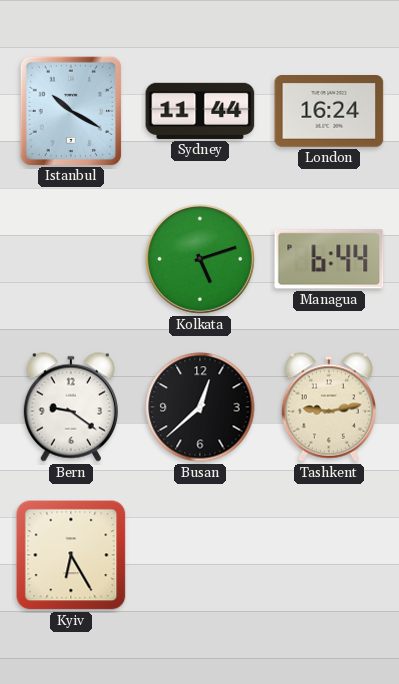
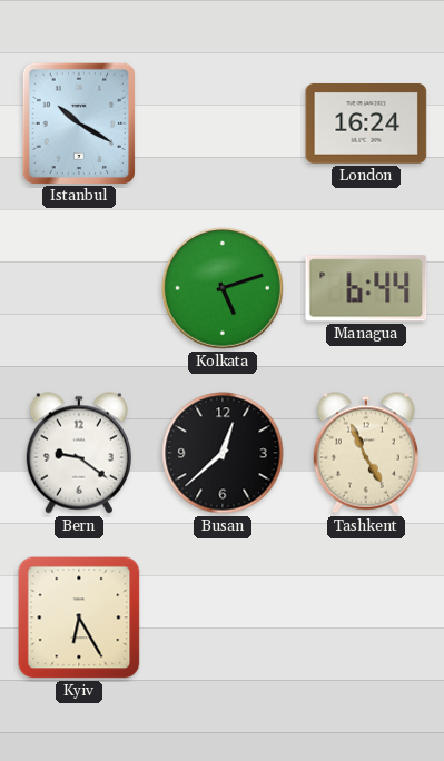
Sydney: 11:44 -> none (200, 111)
Tashkent: 9:13 -> 4:56 (366, 453)
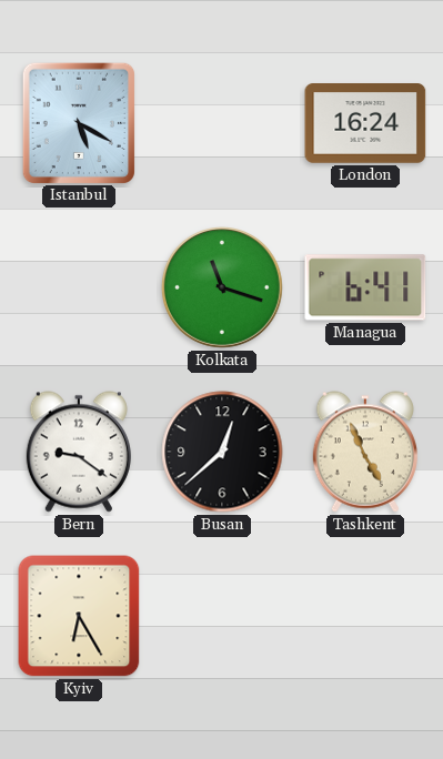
Istanbul: 10:20 -> 5:20 (78, 122)
Kolkata: 5:12 -> 11:18 (222, 287)
Managua: 6:44 -> 6:41 (365, 287)
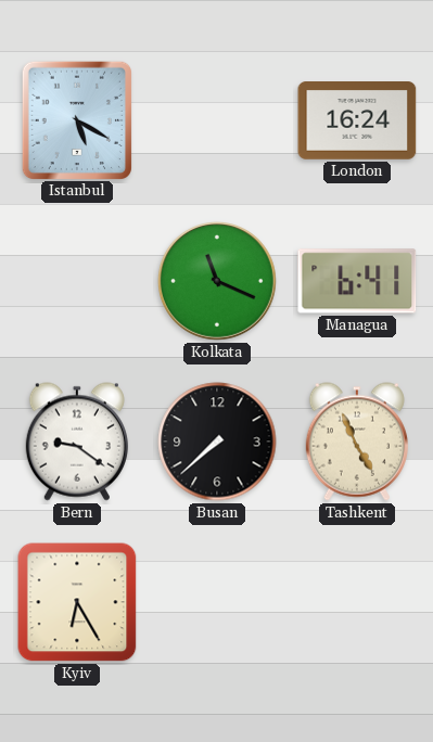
Kolkata: 11:18 -> 11:19 (217, 281)
Busan: 12:38 -> 7:38 (217, 442)
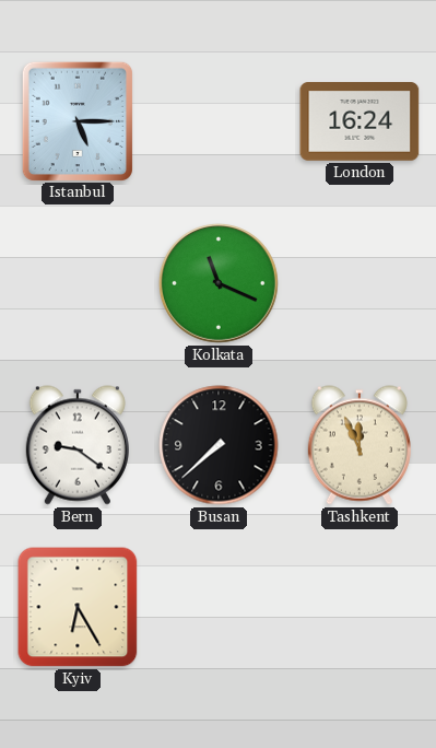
Istanbul: 5:20 -> 5:15 (76, 120)
Managua: 6:41 -> none (357, 281)
Tashkent: 4:56 -> 11:56 (360, 445)
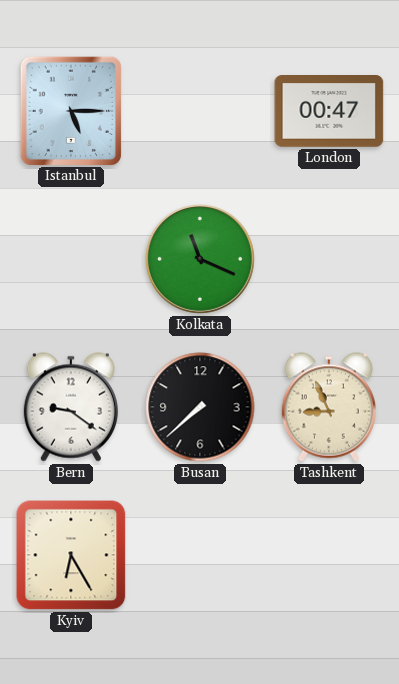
London: 16:24 -> 00:47 (329, 112)
Tashkent: 11:56 -> 8:56 (329, 407)
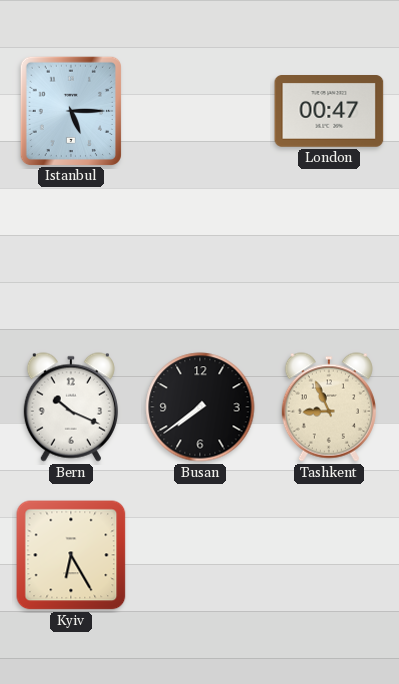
Kolkata: 11:19 -> none (200, 259)
Bern: 9:21 -> 10:19 (71, 407)
Busan: 7:38 -> 7:39 (200, 407)
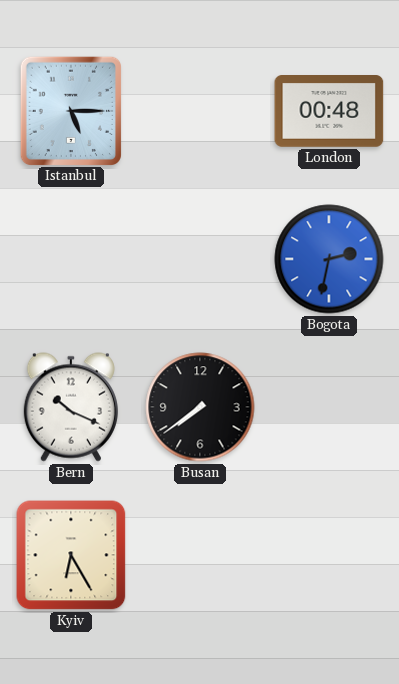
London: 00:47 -> 00:48 (329, 112)
Bogota: none -> 2:32 (329, 259)
Tashkent: 8:56 -> none (329, 407)
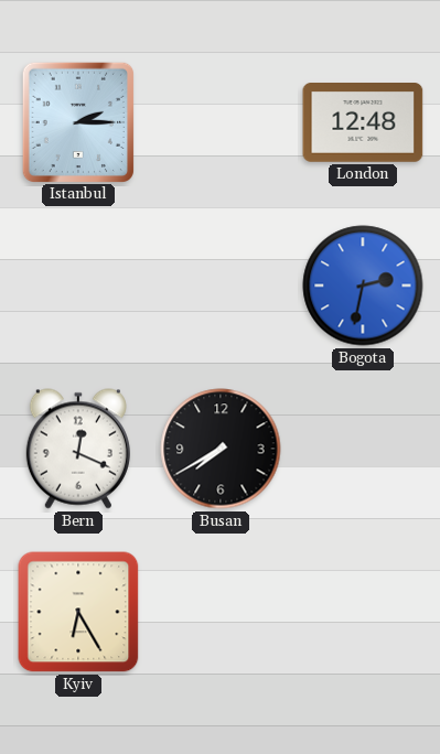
Istanbul: 5:15 -> 2:15 (77, 121)
London: 00:48 -> 12:48 (363, 123)
Bern: 10:19 -> 12:19 (78, 449)
Busan: 7:39 -> 7:40 (221, 449)
